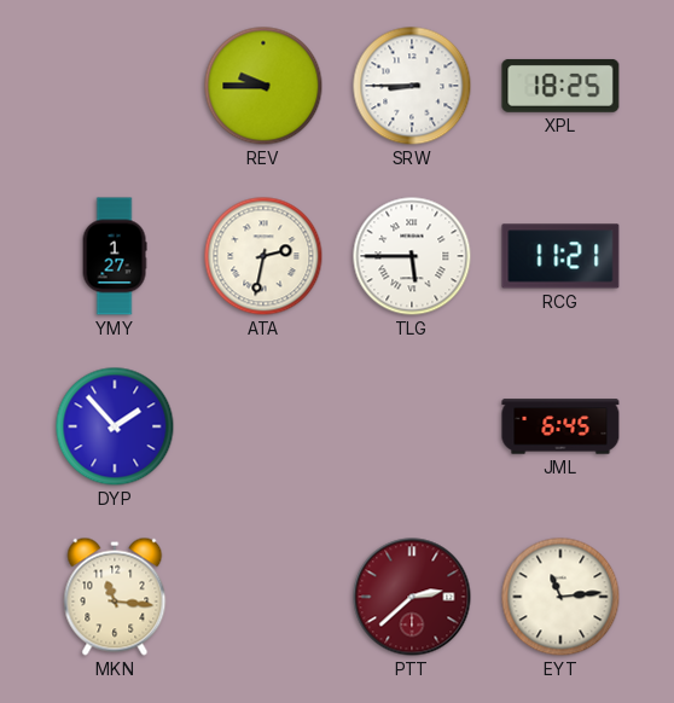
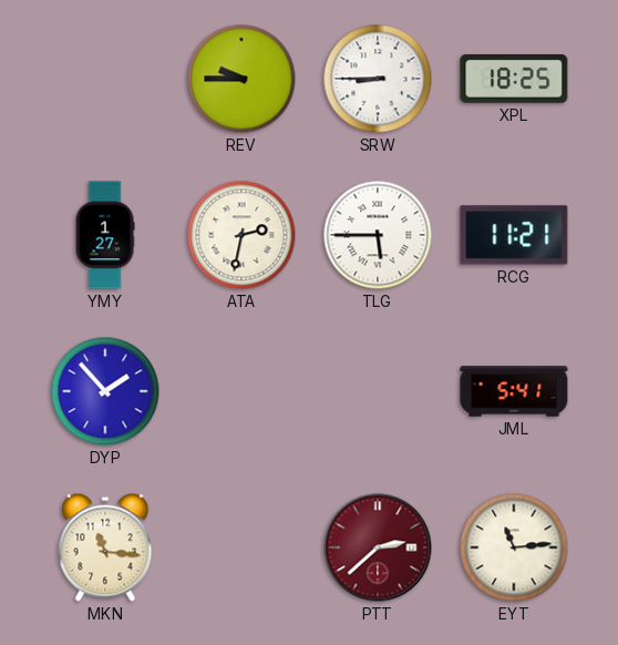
JML: 6:45 -> 5:41 (514, 391)
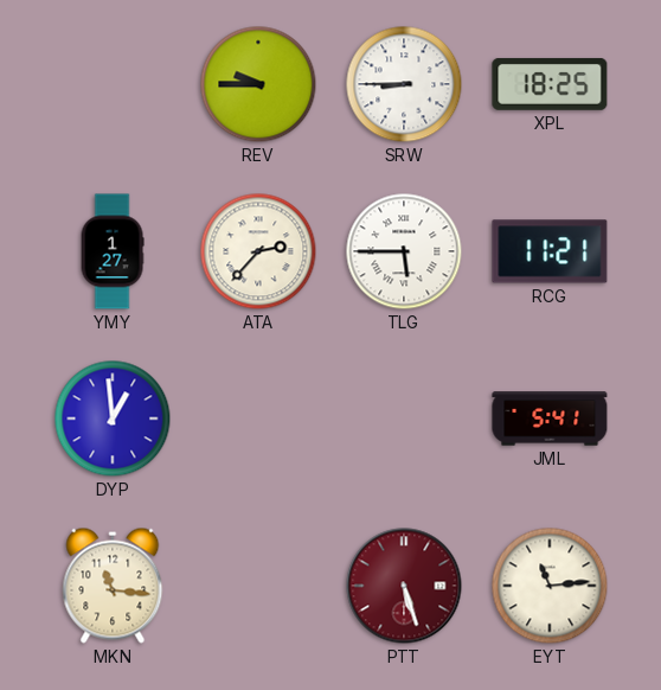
ATA: 2:32 -> 2:37 (258, 251)
DYP: 1:53 -> 12:59 (113, 419)
PTT: 2:38 -> 5:27 (404, 586)
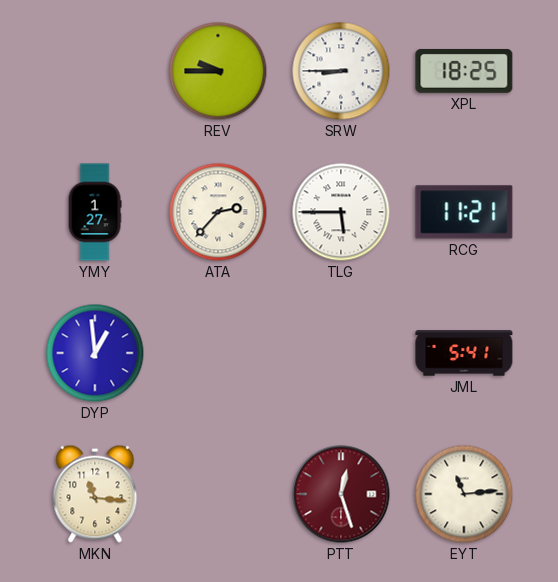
PTT: 5:27 -> 12:27 (341, 494)
